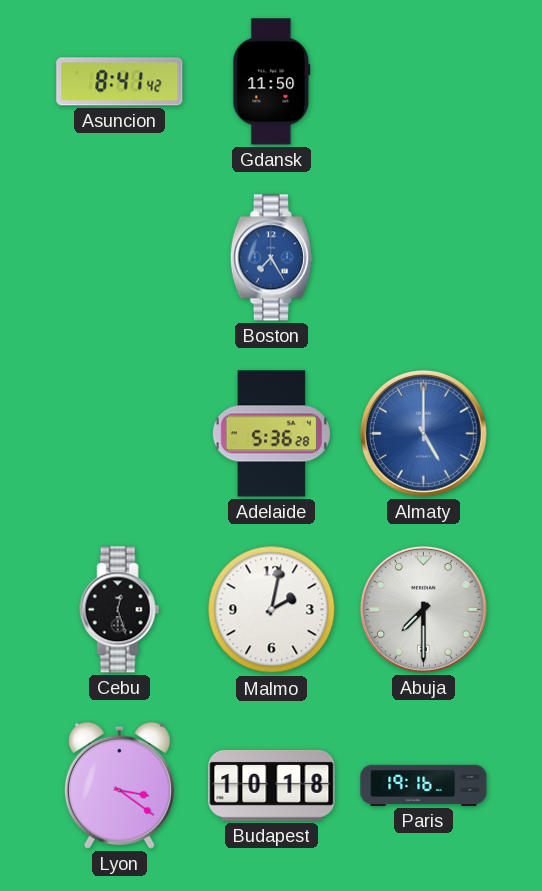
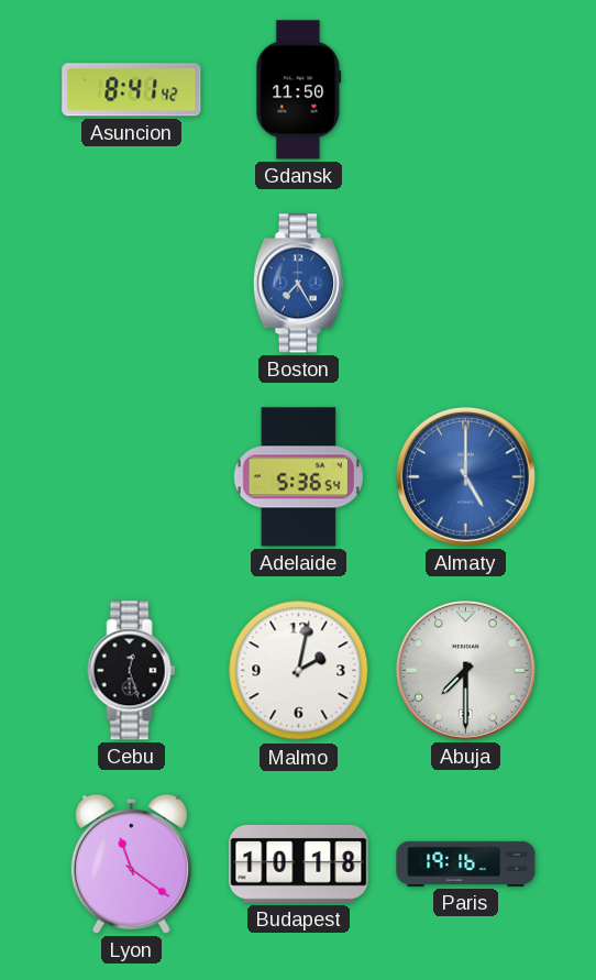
Adelaide: 5:36:28 -> 5:36:54 (298, 477)
Lyon: 3:21 -> 11:21 (131, 863)
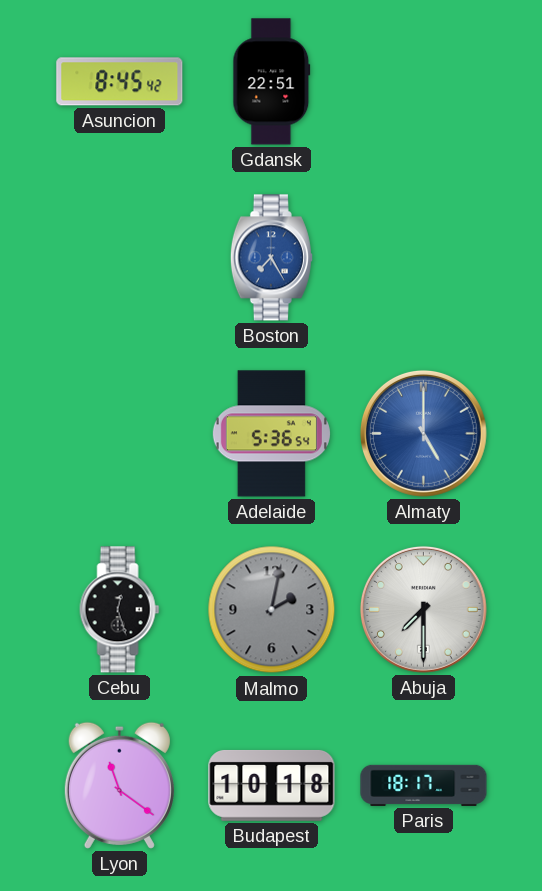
Asuncion: 8:41 -> 8:45 (120, 82)
Gdansk: 11:50 -> 22:51 (272, 82)
Malmo dial: white -> grey (272, 610)
Paris: 19:16 -> 18:17 (424, 785)
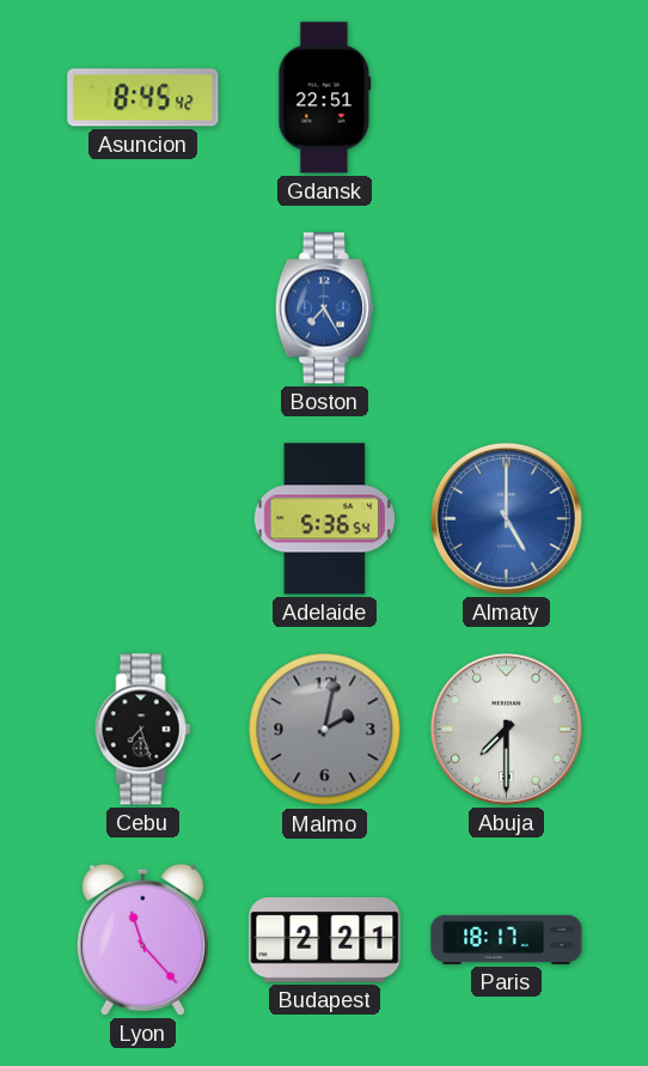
Cebu: 12:27 -> 7:27 (143, 730)
Lyon: 11:21 -> 11:23 (142, 939)
Budapest: 10:18 -> 2:21 (325, 939)
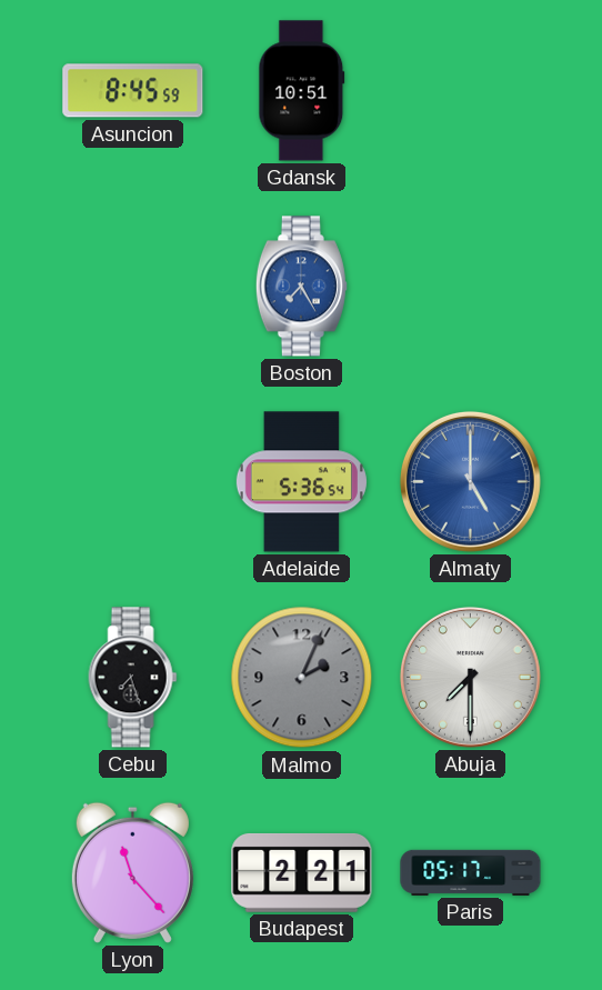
Asuncion: 8:45:42 -> 8:45:59 (133, 91)
Gdansk: 22:51 -> 10:51 (302, 91)
Malmo: 2:02 -> 2:04 (302, 678)
Paris: 18:17 -> 05:17 (471, 872)
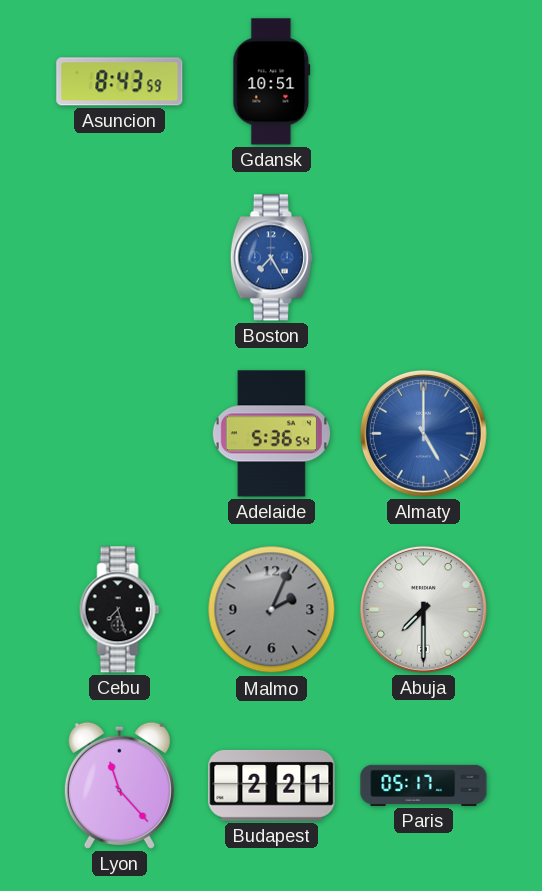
Asuncion: 8:45 -> 8:43 (120, 82)
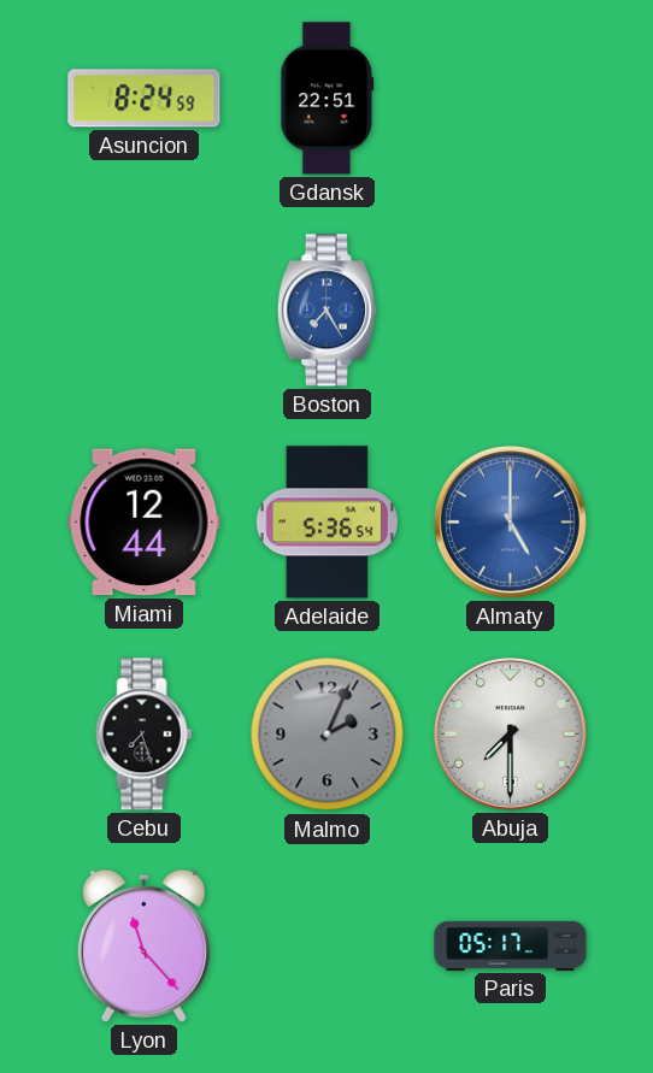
Asuncion: 8:43 -> 8:24 (145, 99)
Gdansk: 10:51 -> 22:51 (328, 99)
Miami: none -> 12:44 (145, 523)
Budapest: 2:21 -> none (272, 785)
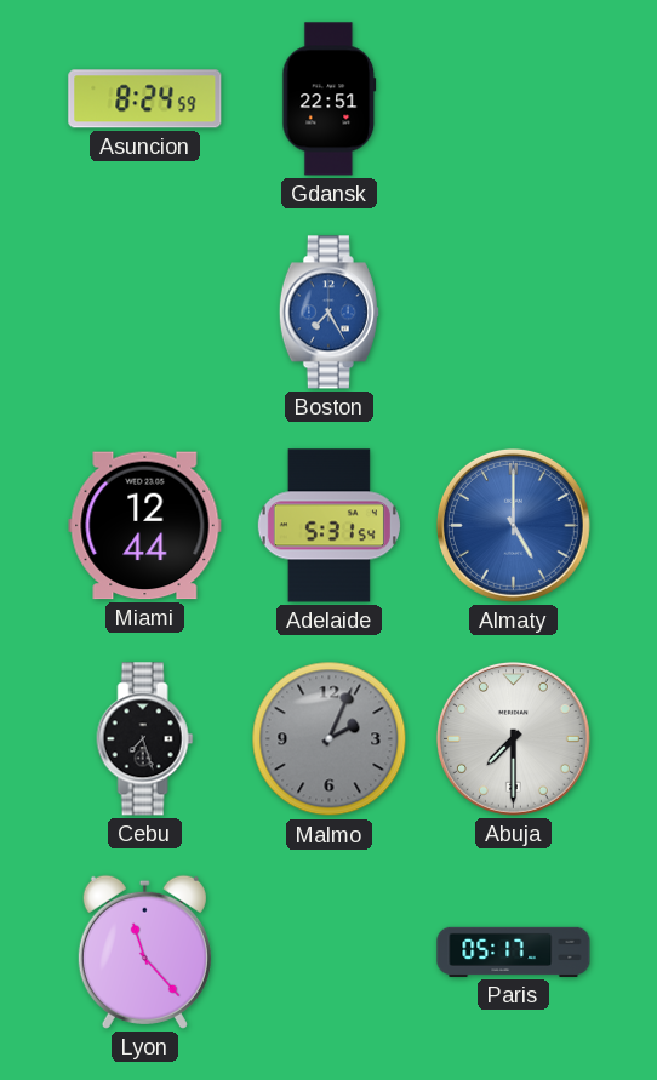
Adelaide: 5:36 -> 5:31 (328, 526)
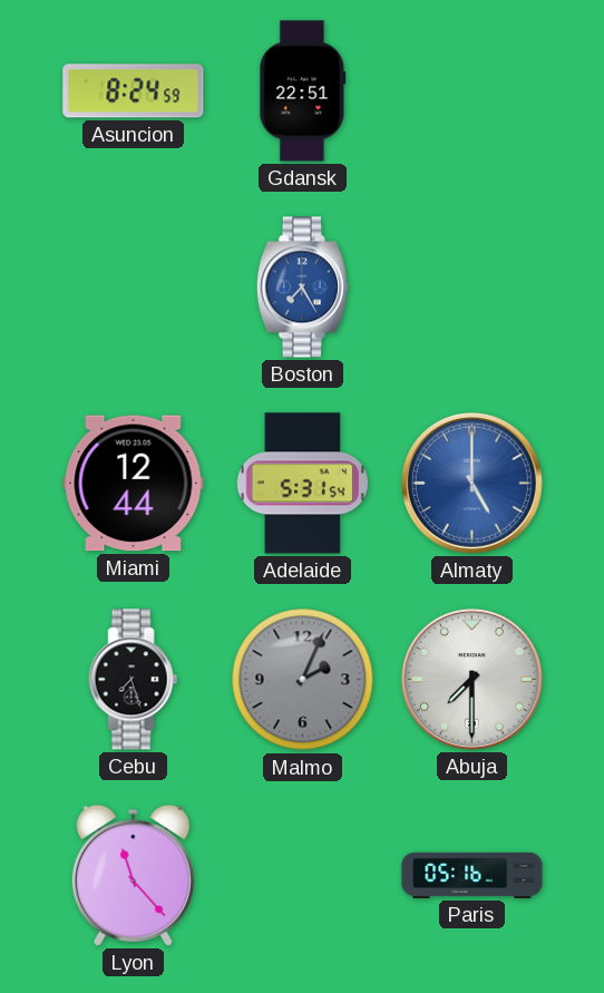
Paris: 05:17 -> 05:16 (473, 875)
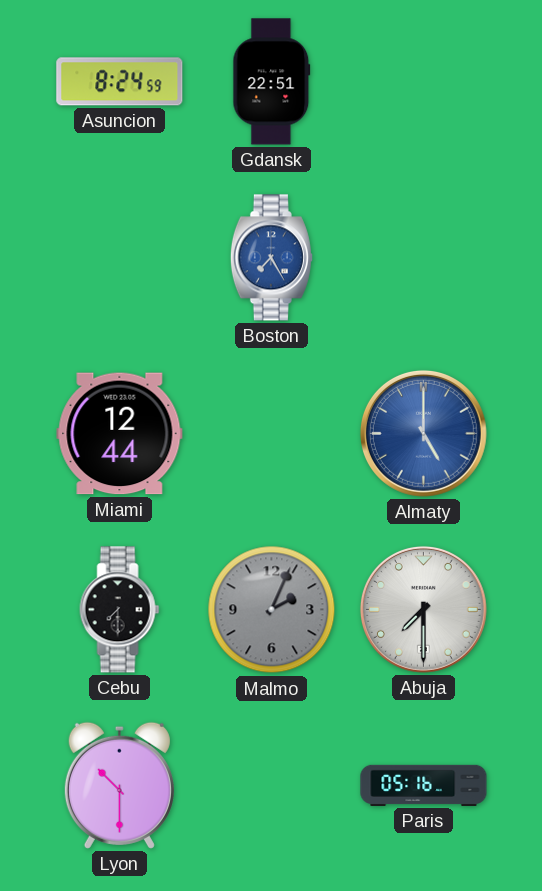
Adelaide: 5:31 -> none (302, 484)
Cebu: 7:27 -> 7:30 (120, 610)
Lyon: 11:23 -> 10:30 (119, 785)
